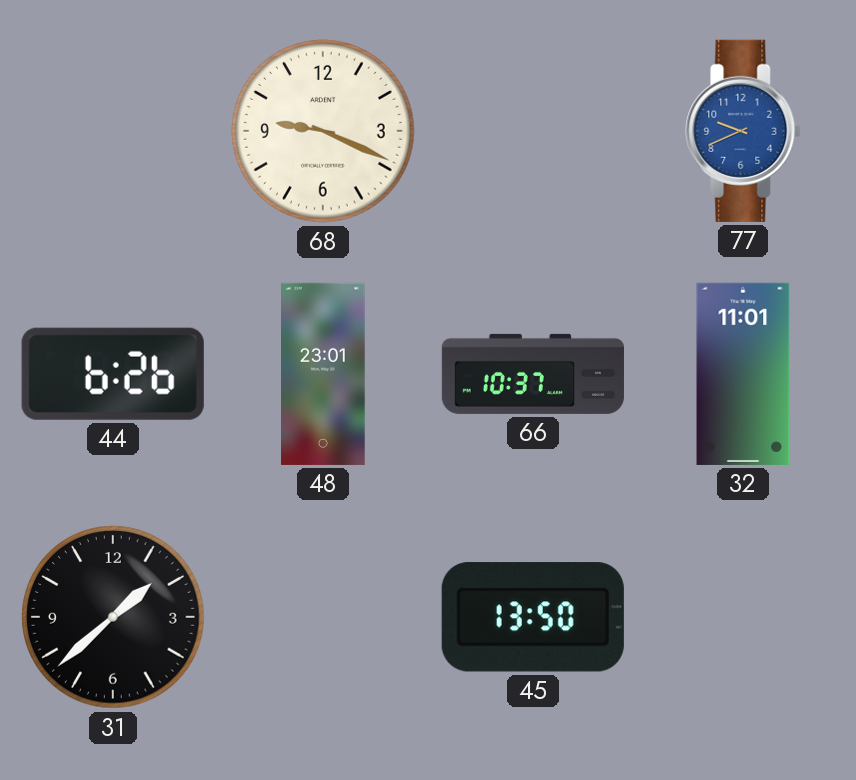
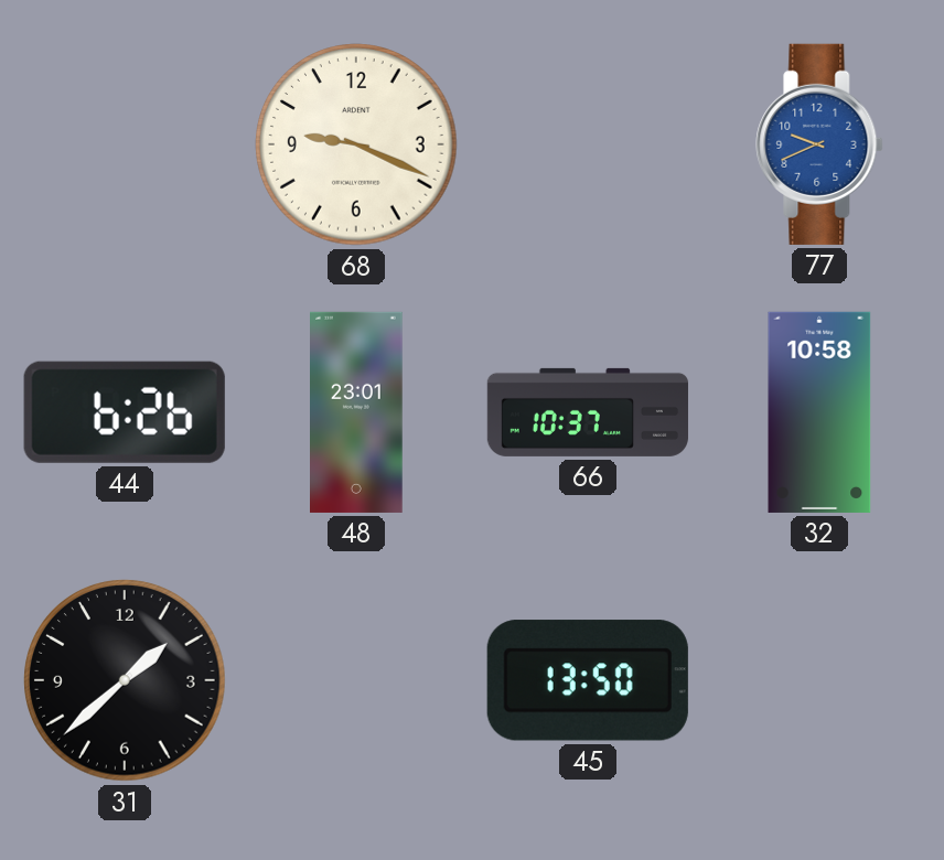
32: 11:01 -> 10:58 (819, 412)
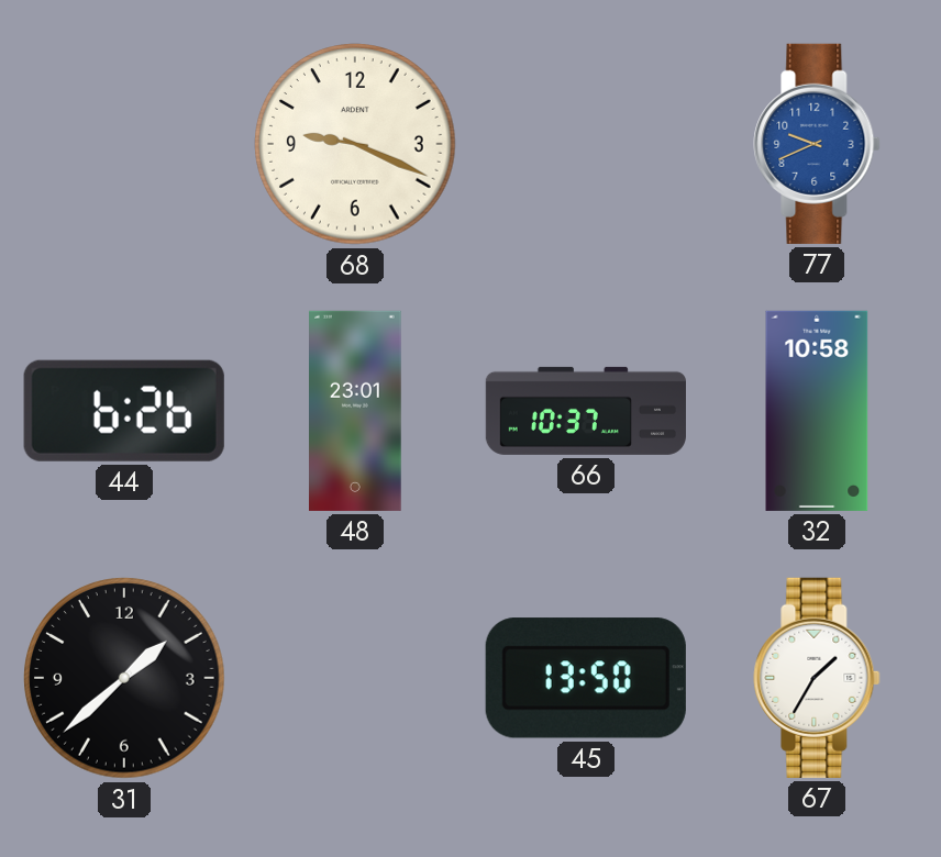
67: none -> 1:35 (817, 678)
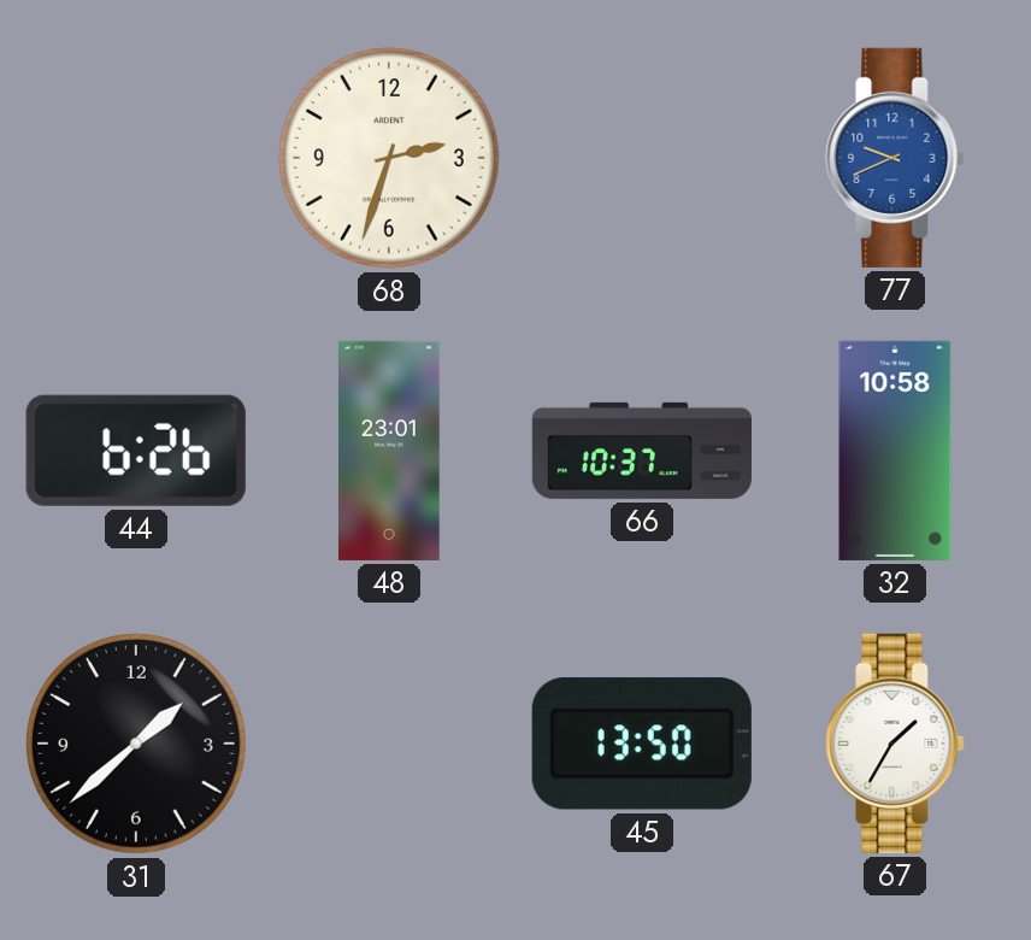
68: 9:19 -> 2:33 (389, 158)
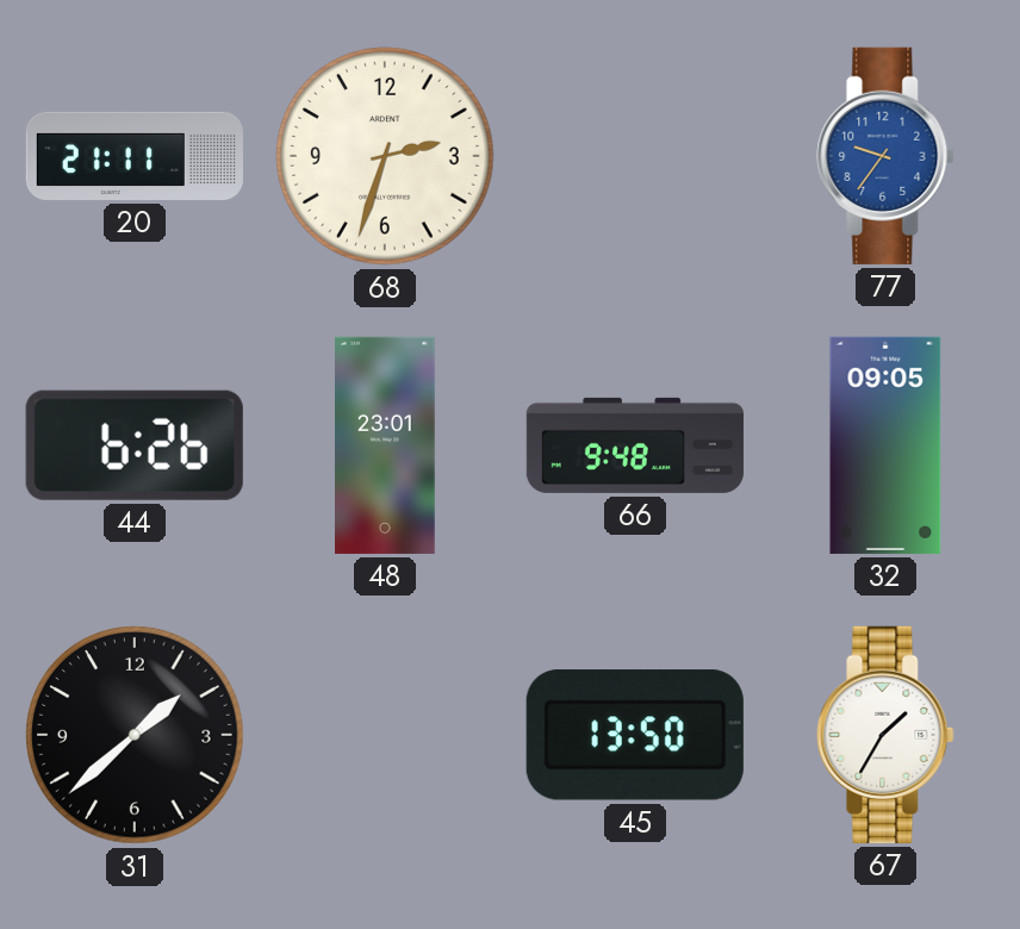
20: none -> 21:11 (135, 156)
77: 9:41 -> 9:36 (885, 156)
66: 10:37 -> 9:48 (635, 445)
32: 10:58 -> 09:05 (885, 445)
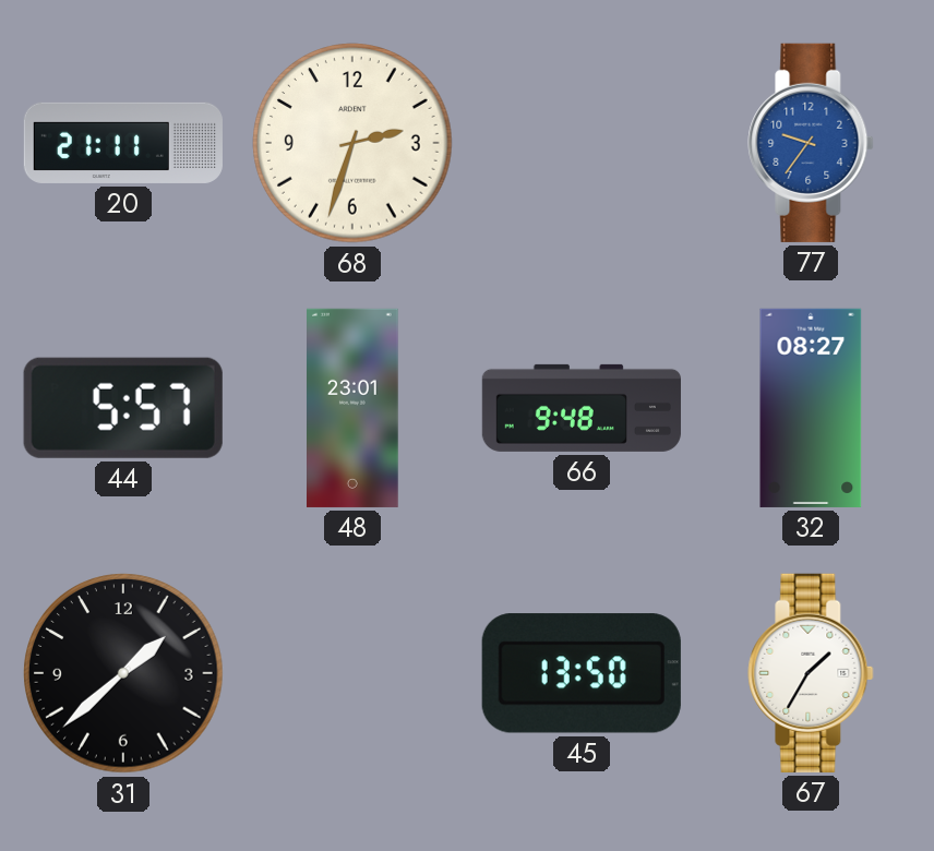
44: 6:26 -> 5:57 (123, 408)
32: 09:05 -> 08:27 (811, 408)
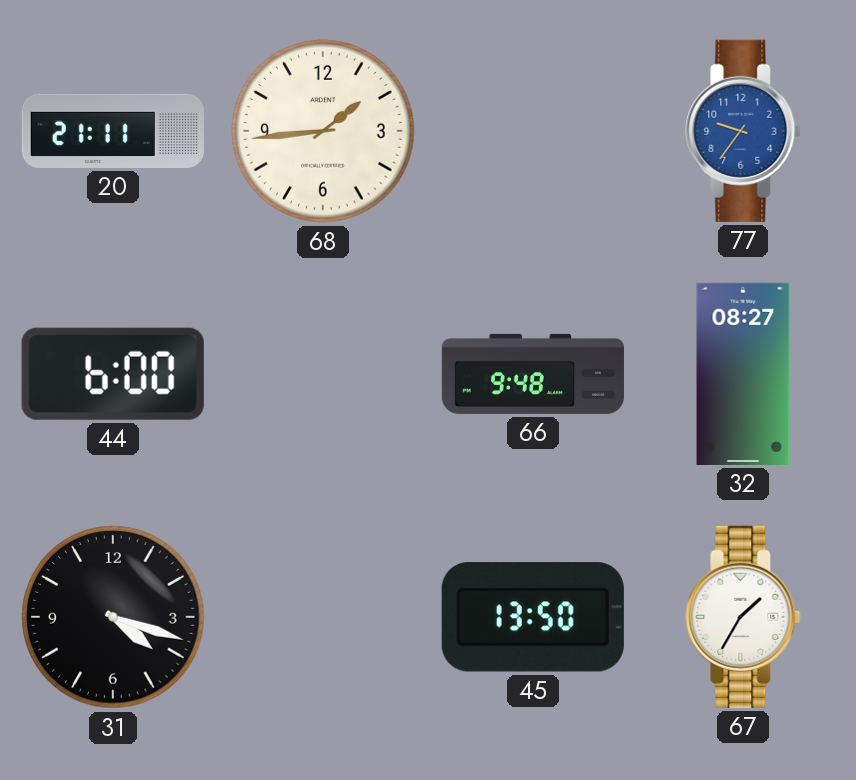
68: 2:33 -> 1:44 (323, 131)
44: 5:57 -> 6:00 (113, 374)
48: 23:01 -> none (354, 408)
31: 1:38 -> 4:18 (113, 617)
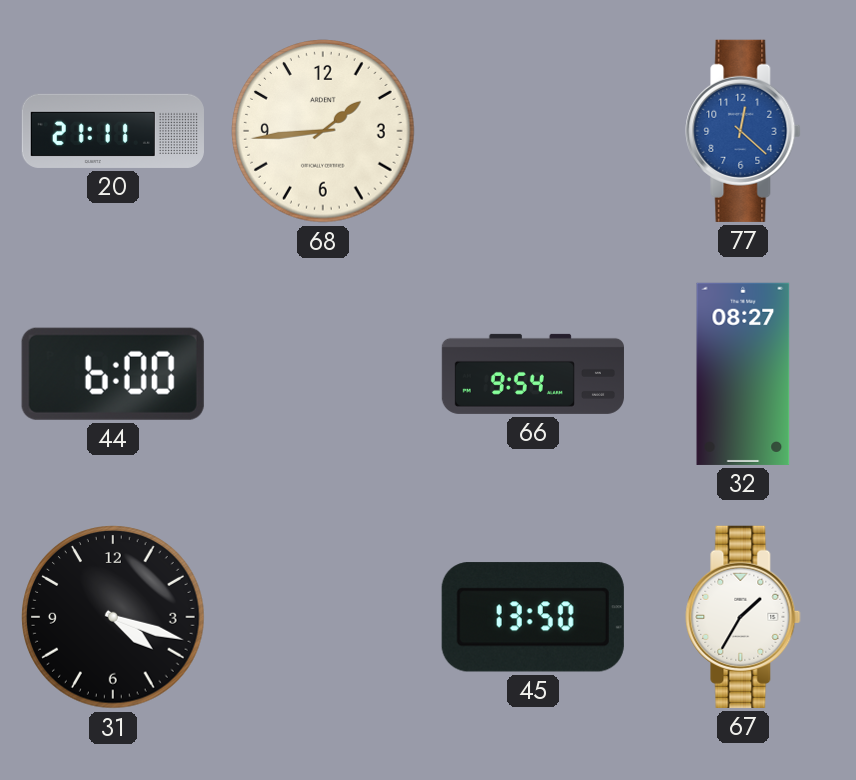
77: 9:36 -> 12:22 (743, 131)
66: 9:48 -> 9:54 (533, 374)
